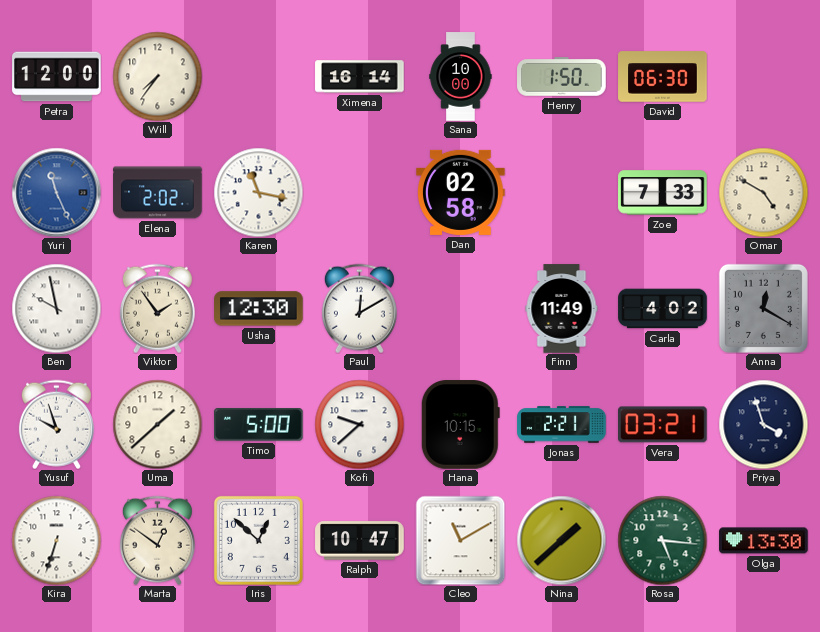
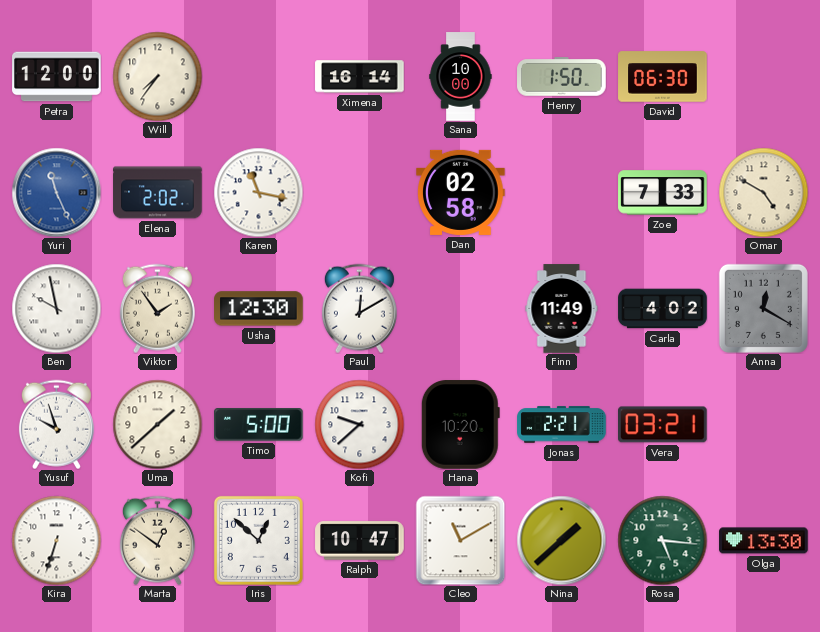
Hana: 10:15 -> 10:20 (460, 425)
Priya: 3:57 -> none (763, 424)
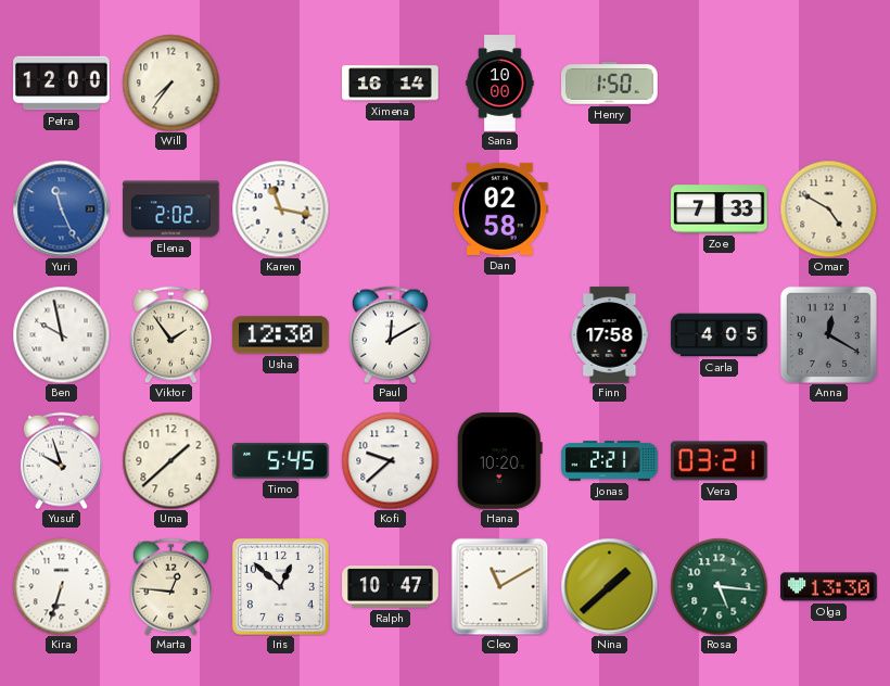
David: 06:30 -> none (663, 77)
Finn: 11:49 -> 17:58 (610, 335)
Carla: 4:02 -> 4:05 (720, 335)
Timo: 5:00 -> 5:45 (281, 461)
Marta: 12:51 -> 12:46 (170, 586)
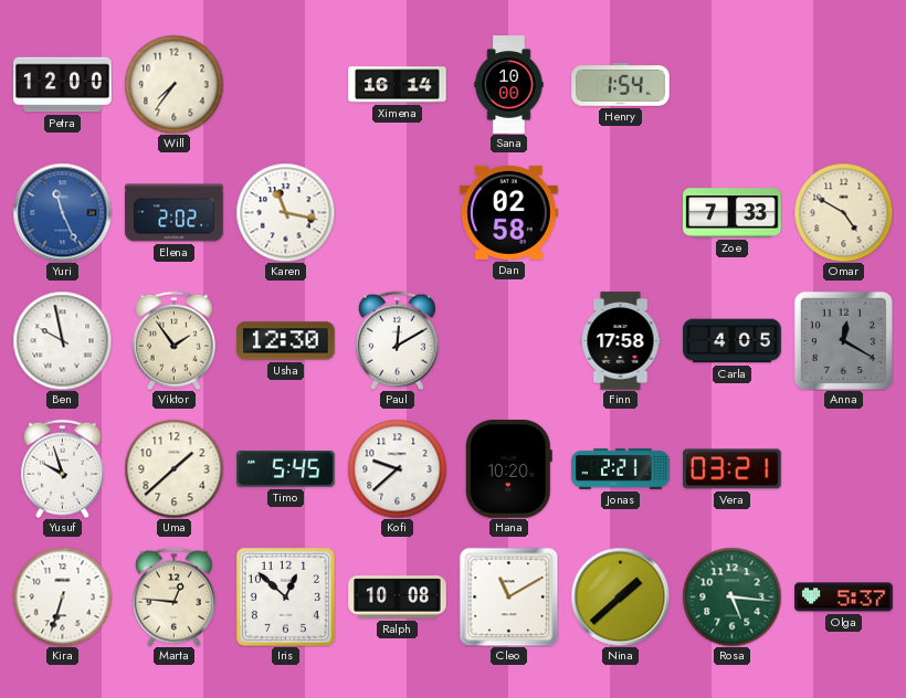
Henry: 1:50 -> 1:54 (621, 85)
Ralph: 10:47 -> 10:08 (398, 597)
Olga: 13:30 -> 5:37 (844, 597)
